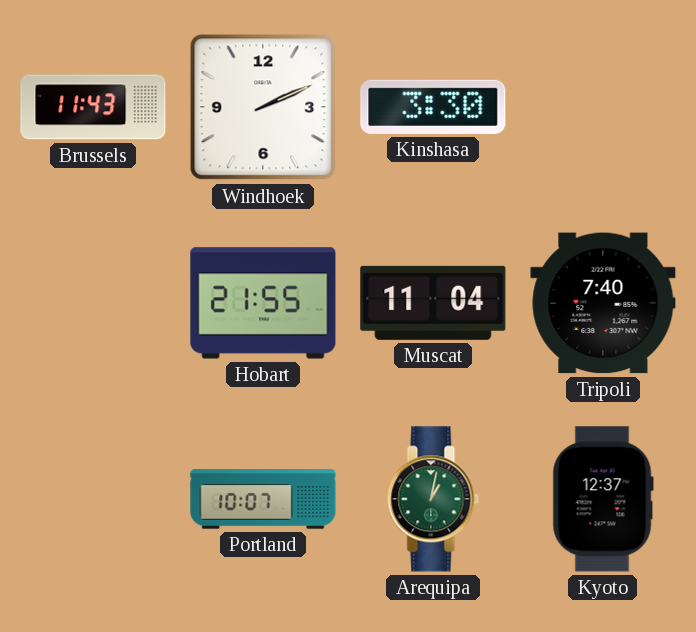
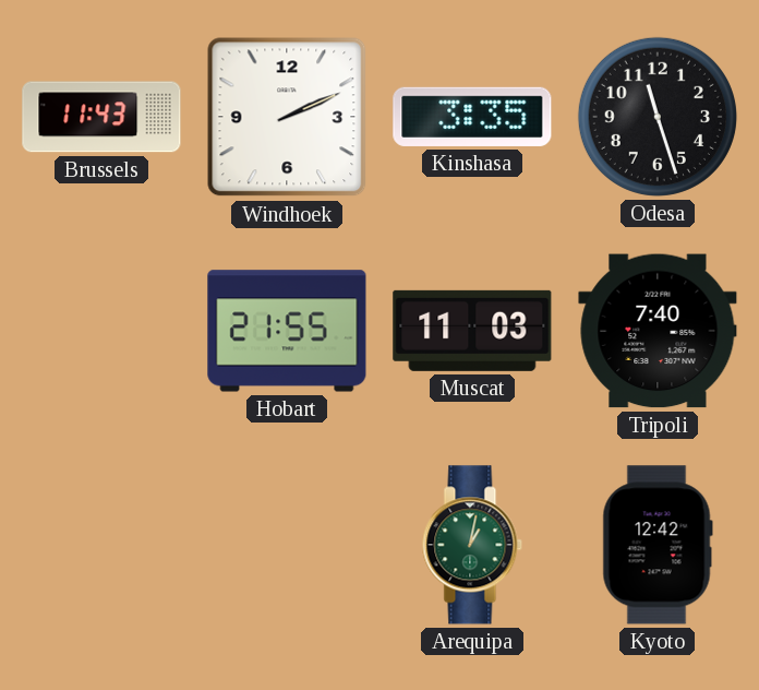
Kinshasa: 3:30 -> 3:35 (472, 117)
Odesa: none -> 11:27 (658, 117)
Muscat: 11:04 -> 11:03 (472, 331)
Portland: 10:07 -> none (263, 499)
Kyoto: 12:37 -> 12:42 (658, 545)
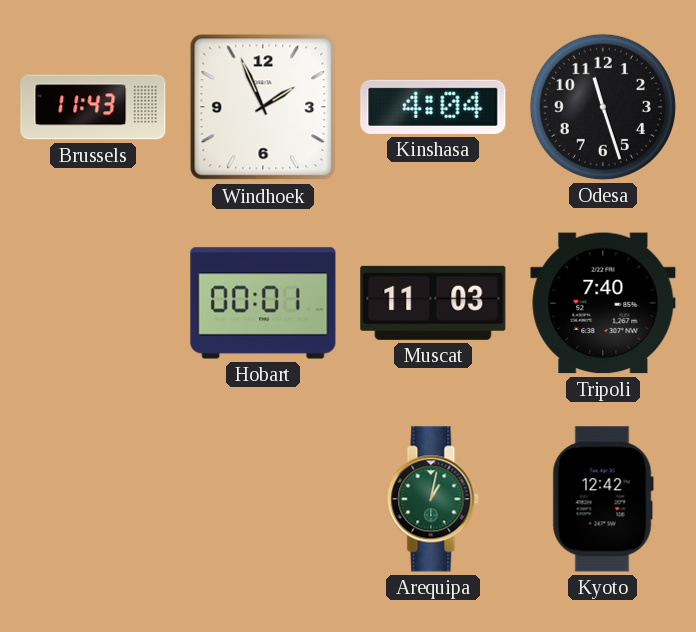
Windhoek: 2:11 -> 1:56 (263, 107)
Kinshasa: 3:35 -> 4:04 (433, 107)
Hobart: 21:55 -> 00:01 (263, 303)
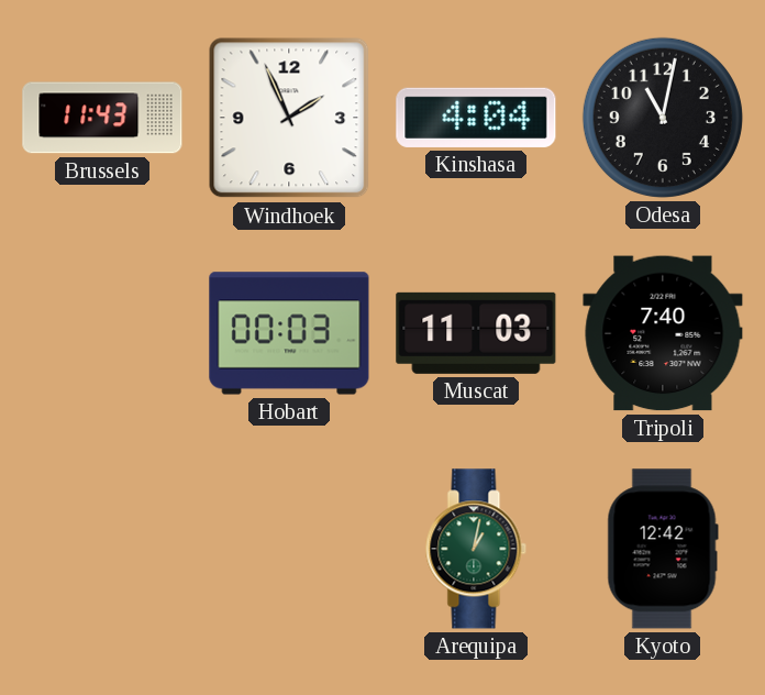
Odesa: 11:27 -> 11:02 (663, 118)
Hobart: 00:01 -> 00:03 (289, 333)
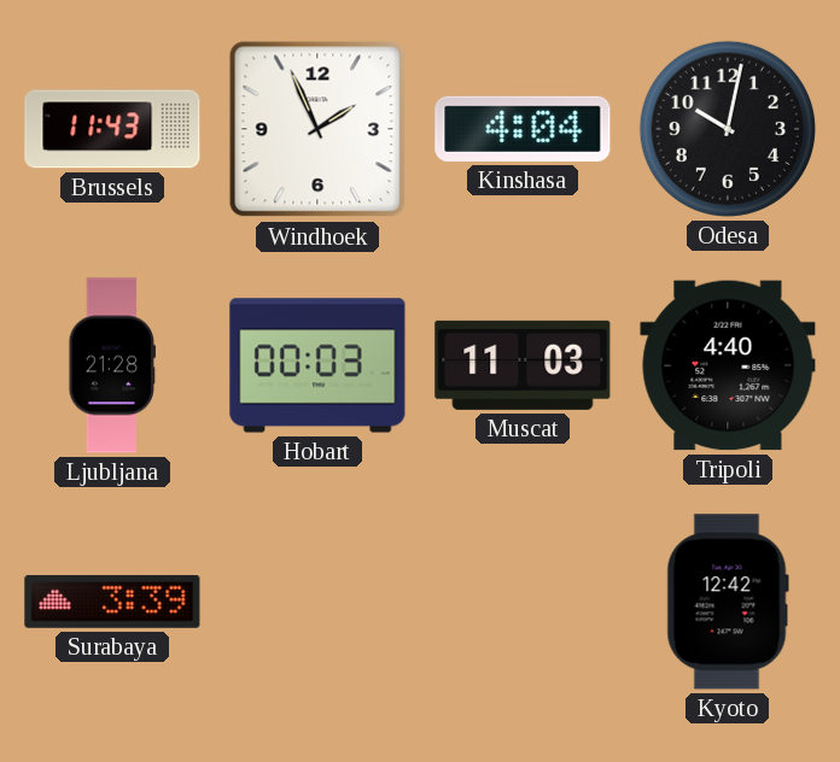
Odesa: 11:02 -> 10:02 (728, 129)
Ljubljana: none -> 21:28 (112, 365)
Tripoli: 7:40 -> 4:40 (728, 365)
Surabaya: none -> 3:39 (112, 602)
Arequipa: 1:02 -> none (476, 549)
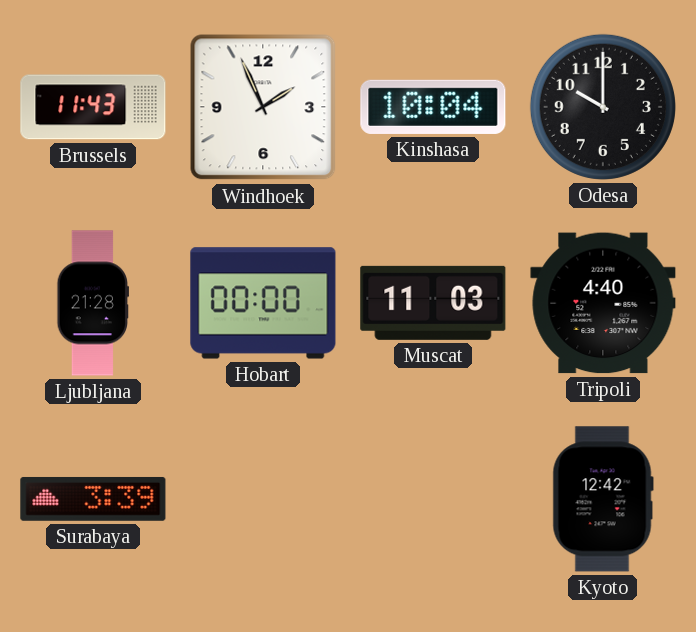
Kinshasa: 4:04 -> 10:04 (433, 107)
Odesa: 10:02 -> 10:00 (603, 107)
Hobart: 00:03 -> 00:00 (263, 303)
